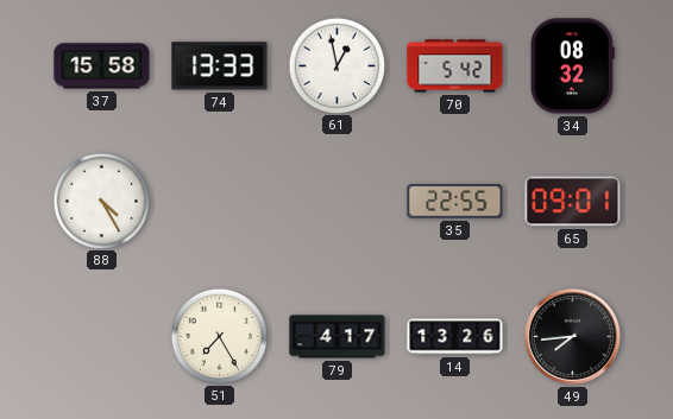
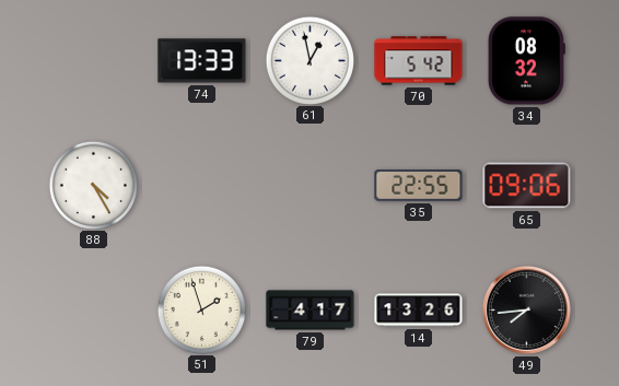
37: 15:58 -> none (102, 66)
65: 09:01 -> 09:06 (527, 186)
51: 7:25 -> 1:57 (201, 309)
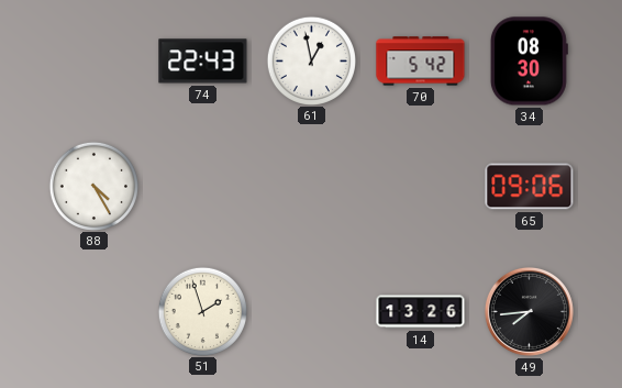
74: 13:33 -> 22:43 (203, 62)
34: 08:32 -> 08:30 (529, 62)
35: 22:55 -> none (419, 186)
79: 4:17 -> none (311, 311)
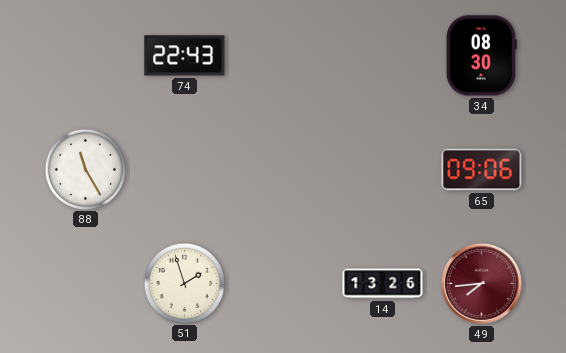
61: 12:58 -> none (311, 60)
70: 5:42 -> none (421, 62)
88: 4:25 -> 11:25 (85, 169)
49 dial: black -> burgundy (481, 283)
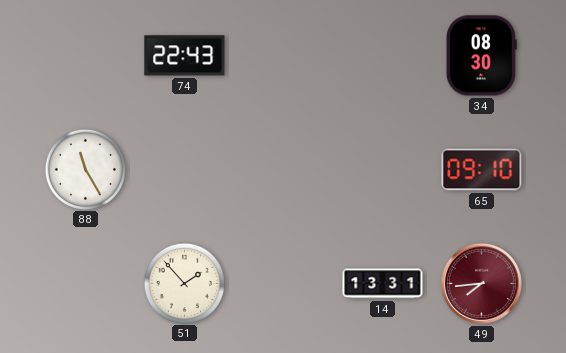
65: 09:06 -> 09:10 (482, 170)
51: 1:57 -> 1:53 (184, 283)
14: 13:26 -> 13:31 (383, 284)
